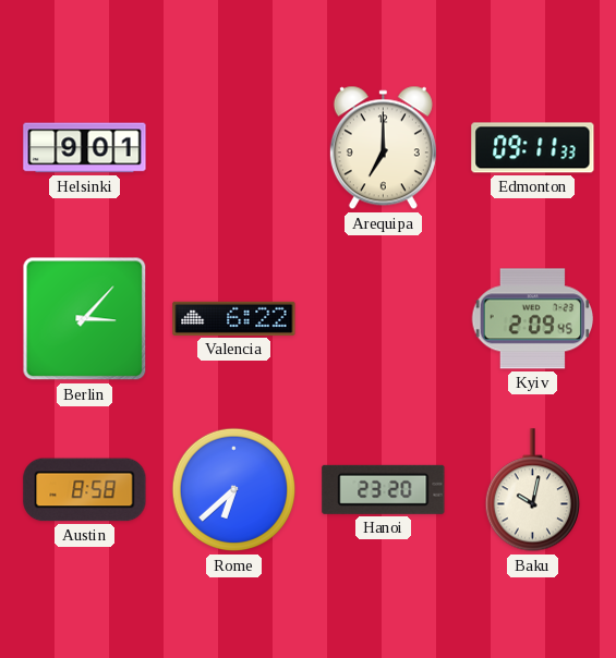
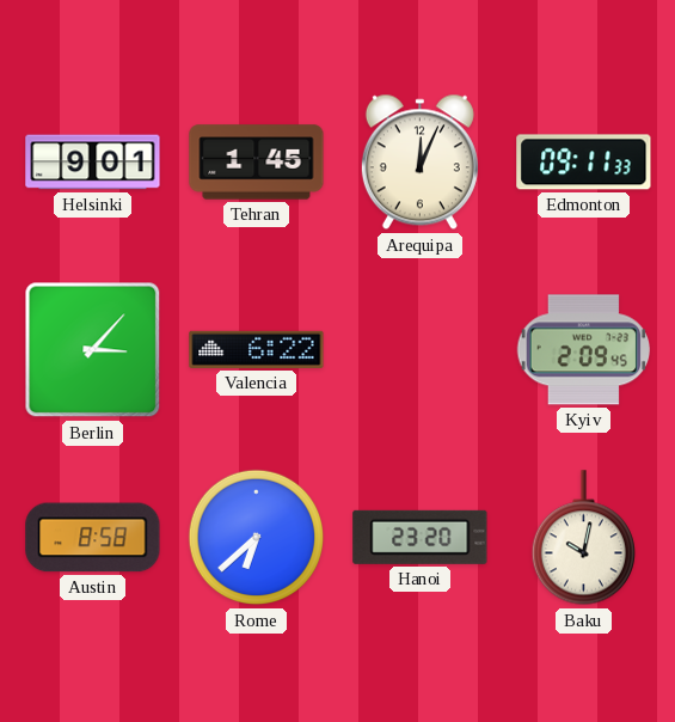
Tehran: none -> 1:45 (257, 163)
Arequipa: 7:00 -> 12:04 (419, 163)
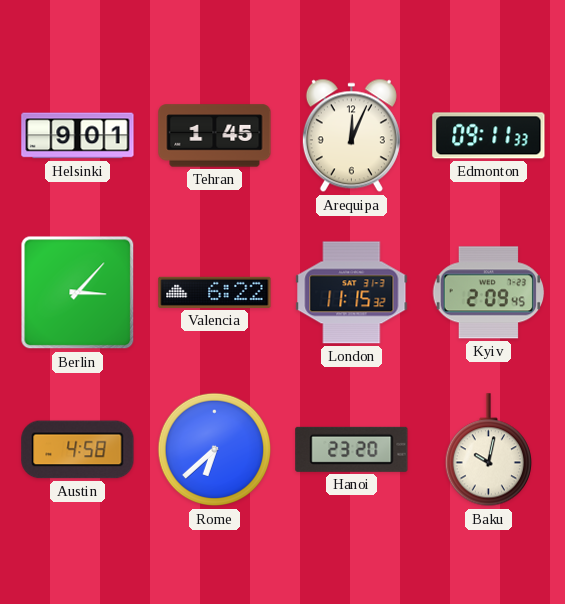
London: none -> 11:15 (352, 293)
Austin: 8:58 -> 4:58 (78, 450)
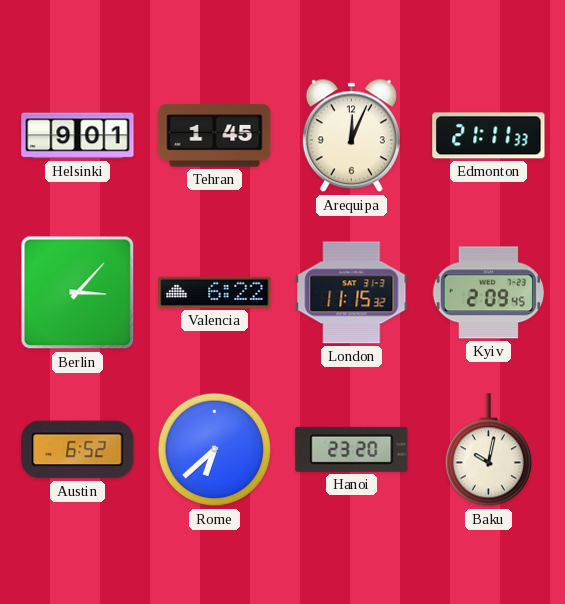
Edmonton: 09:11 -> 21:11 (489, 136)
Austin: 4:58 -> 6:52 (78, 450)
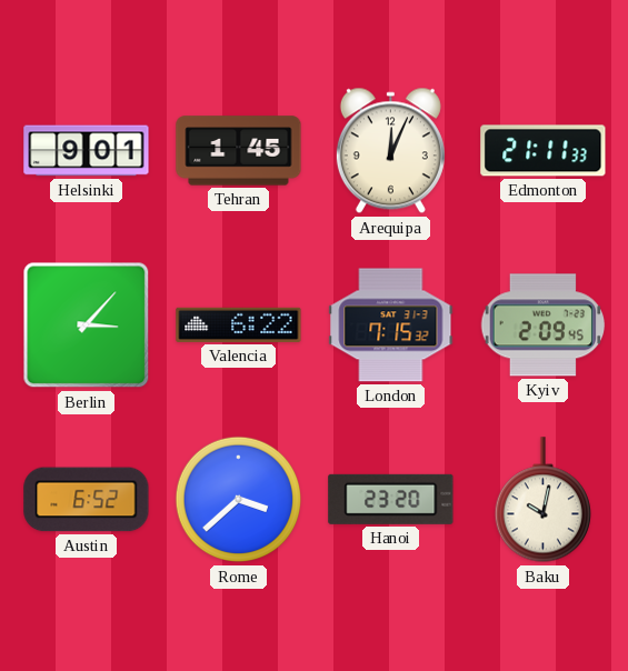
London: 11:15 -> 7:15 (391, 326)
Rome: 6:38 -> 3:38 (239, 500)
